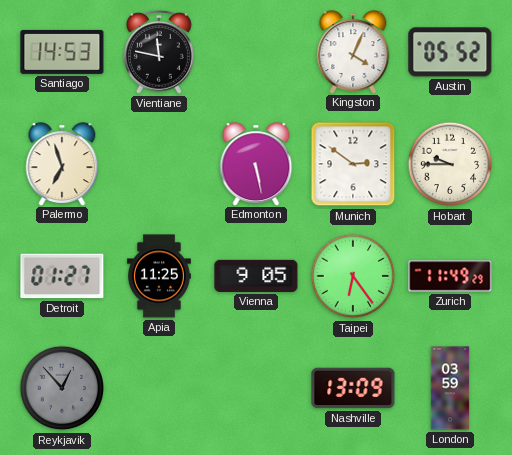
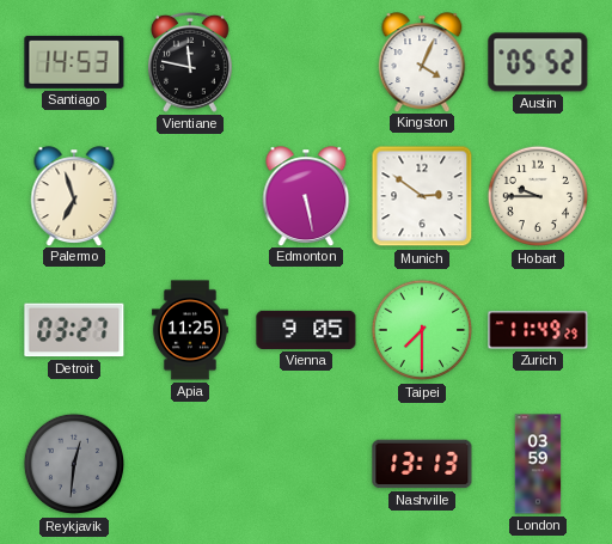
Detroit: 01:27 -> 03:27 (74, 330)
Taipei: 6:24 -> 7:30 (422, 330)
Reykjavik: 12:53 -> 12:31 (74, 464)
Nashville: 13:09 -> 13:13 (422, 464)
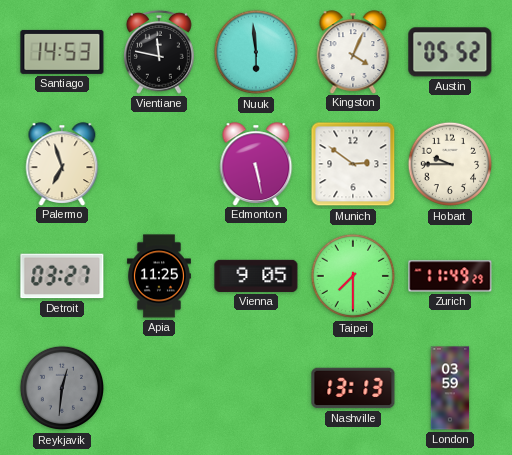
Nuuk: none -> 5:59 (256, 52)
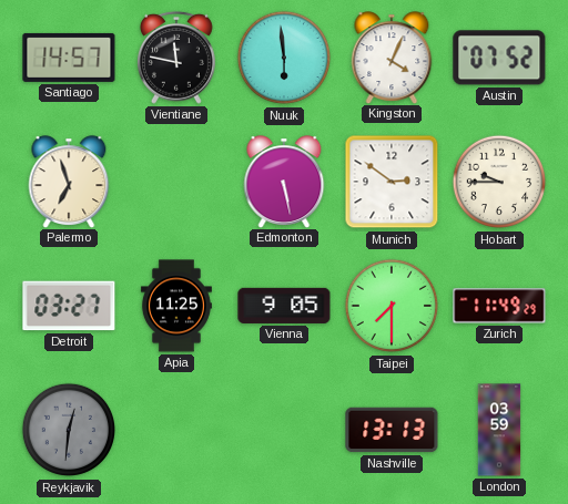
Santiago: 14:53 -> 14:57 (69, 58)
Austin: 05:52 -> 07:52 (499, 58)
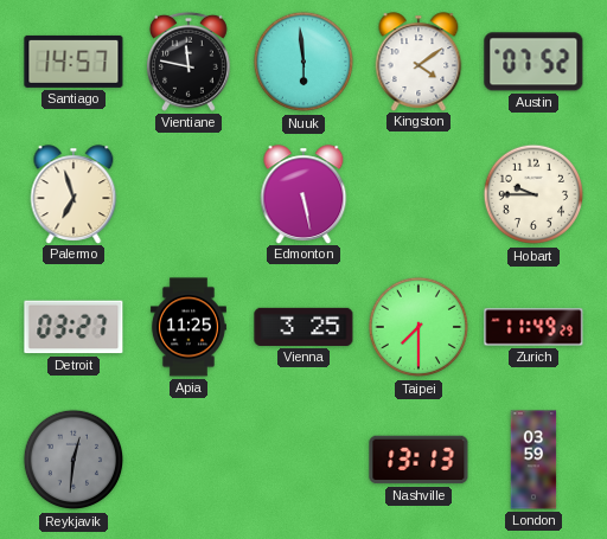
Kingston: 4:04 -> 4:09 (418, 62)
Munich: 2:51 -> none (392, 182)
Vienna: 9:05 -> 3:25 (303, 327)
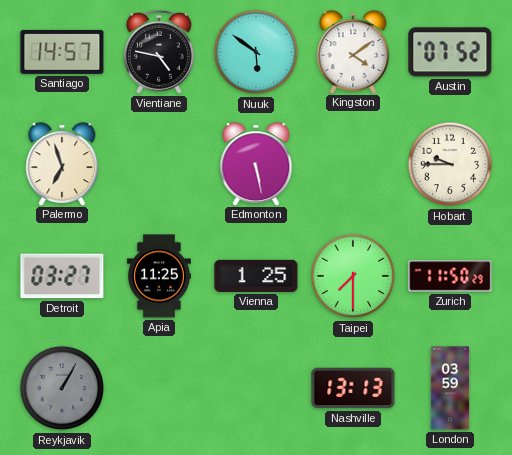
Vientiane: 11:47 -> 4:47 (159, 52)
Nuuk: 5:59 -> 5:51 (256, 52)
Vienna: 3:25 -> 1:25 (256, 276)
Zurich: 11:49 -> 11:50 (450, 276)
Reykjavik: 12:31 -> 1:05 (62, 388)
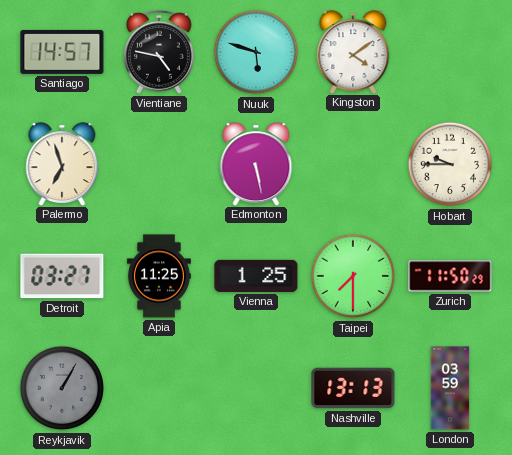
Nuuk: 5:51 -> 5:48 (256, 52)
Austin: 07:52 -> none (450, 52)
